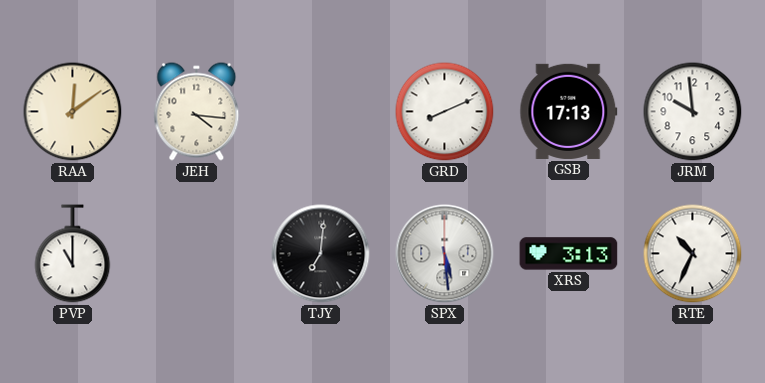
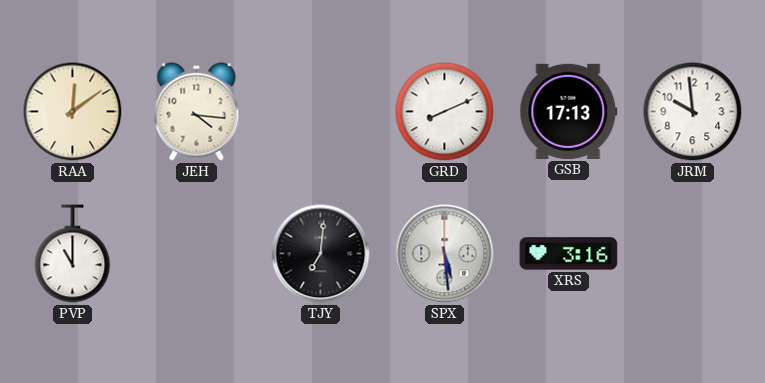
XRS: 3:13 -> 3:16 (569, 254)
RTE: 10:34 -> none (693, 254)
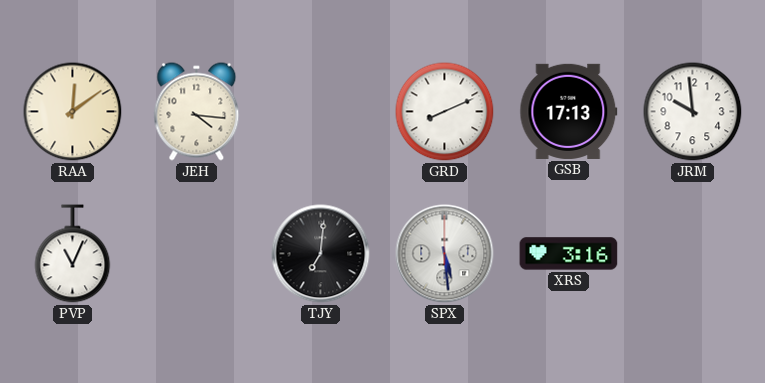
PVP: 11:00 -> 11:04 (73, 254)
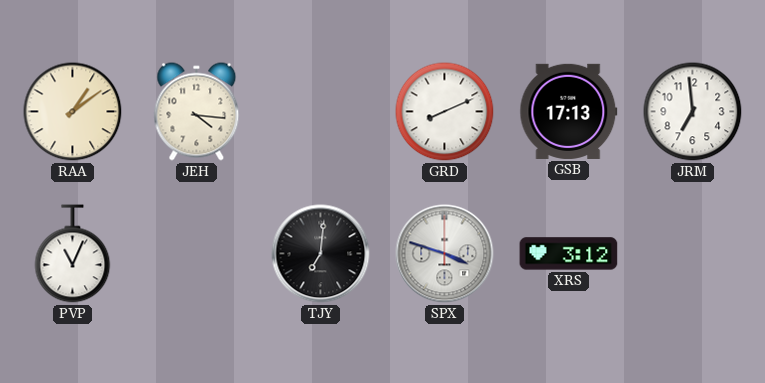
RAA: 12:09 -> 1:09 (73, 112)
JRM: 9:59 -> 6:59 (693, 112)
SPX: 5:29 -> 3:48 (445, 254)
XRS: 3:16 -> 3:12 (569, 254)
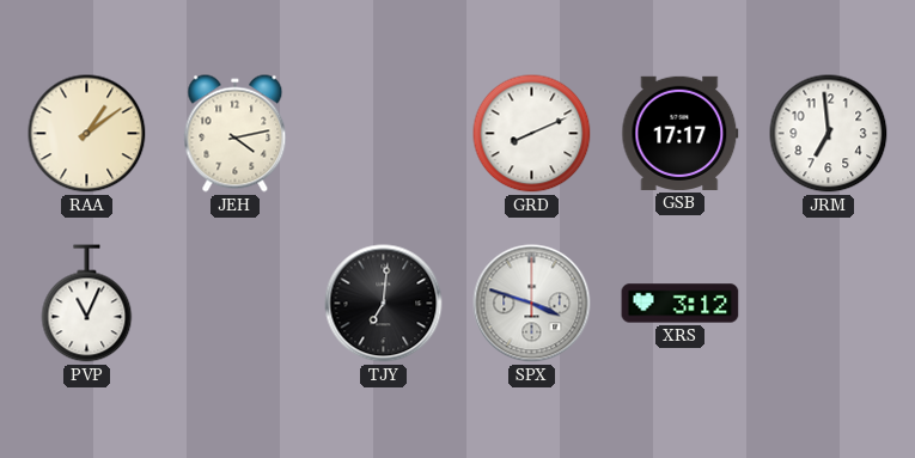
JEH: 4:16 -> 4:13 (236, 134)
GSB: 17:13 -> 17:17 (681, 133)
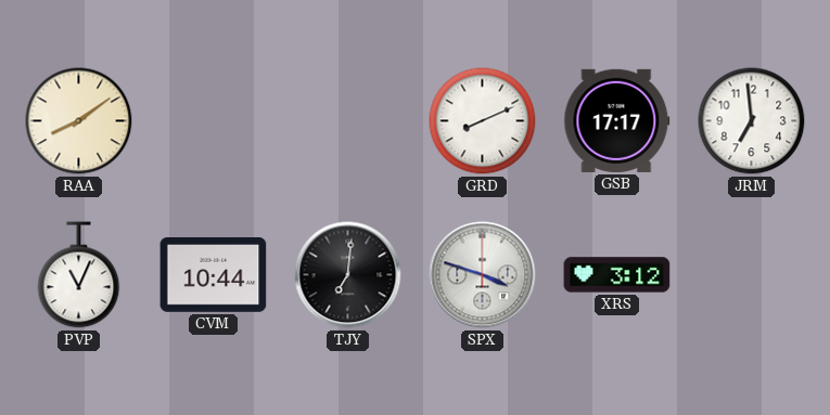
RAA: 1:09 -> 8:09 (79, 121)
JEH: 4:13 -> none (236, 134)
CVM: none -> 10:44 (214, 275)
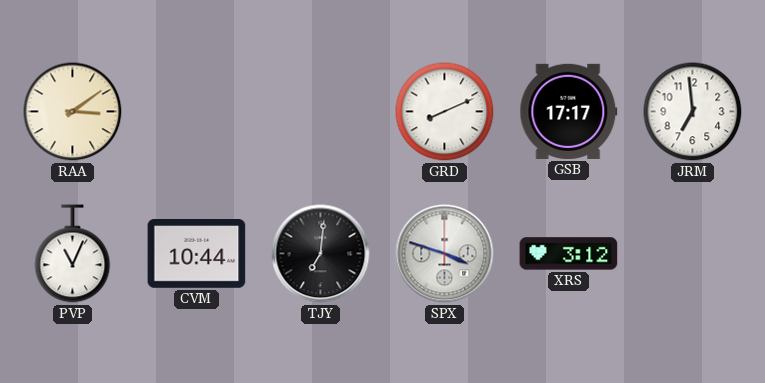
RAA: 8:09 -> 3:09 (73, 112)
